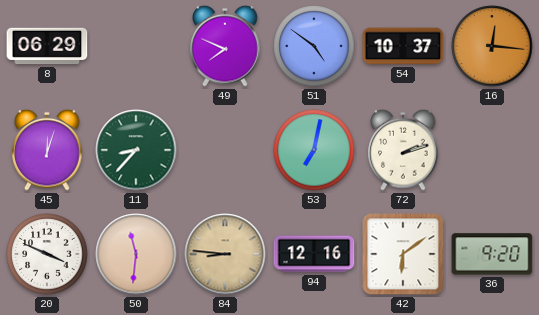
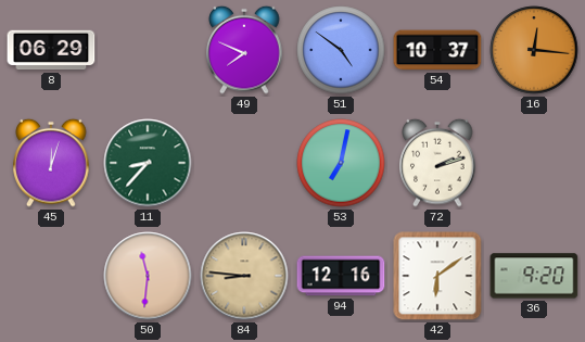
20: 3:49 -> none (47, 254)
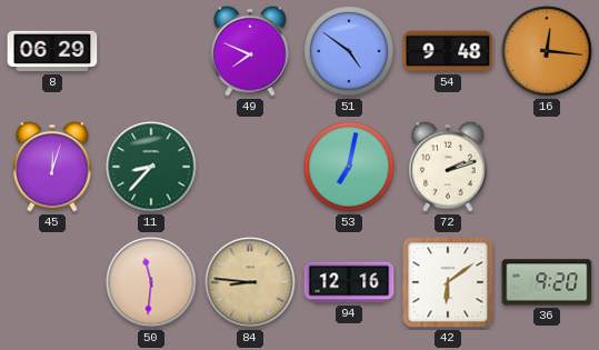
54: 10:37 -> 9:48 (448, 51)
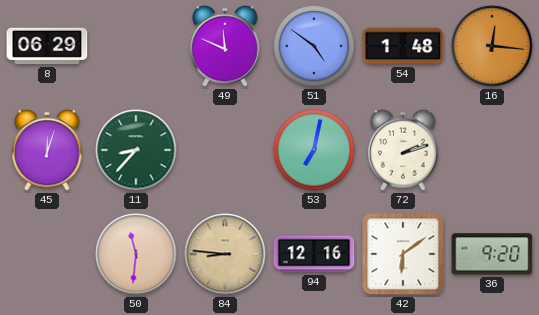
49: 7:49 -> 11:49 (225, 46)
54: 9:48 -> 1:48 (403, 46)
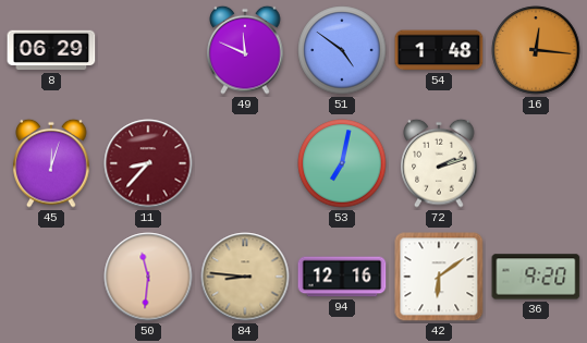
11 dial: green -> burgundy (148, 163)
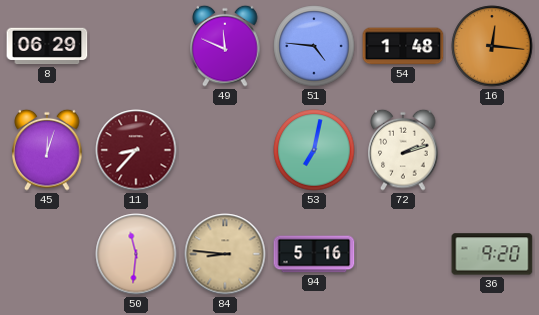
51: 4:51 -> 4:46 (314, 46)
94: 12:16 -> 5:16 (314, 254)
42: 6:09 -> none (439, 277)
